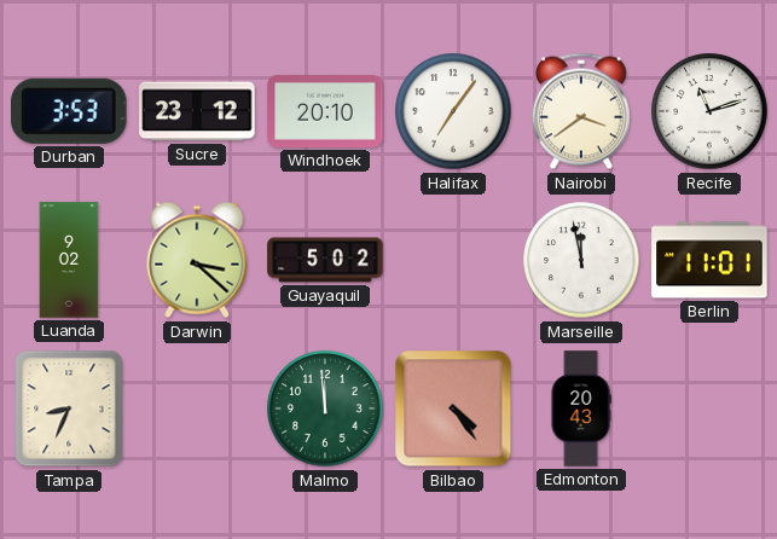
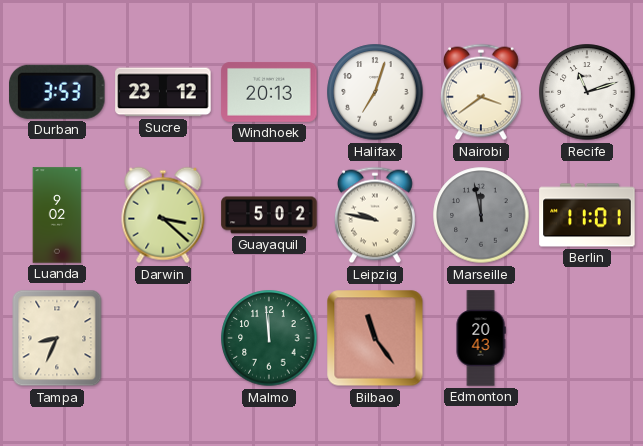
Windhoek: 20:10 -> 20:13 (269, 93)
Halifax: 7:06 -> 7:03 (375, 92)
Leipzig: none -> 9:47 (375, 215)
Marseille dial: white -> grey (481, 215)
Bilbao: 4:24 -> 11:24 (375, 338)
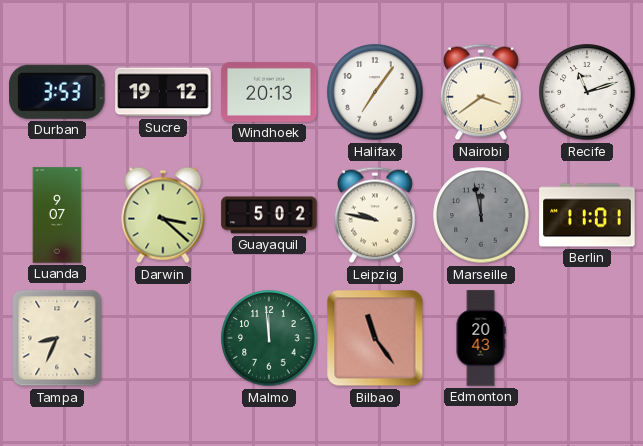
Sucre: 23:12 -> 19:12 (163, 92)
Halifax: 7:03 -> 7:06 (375, 92)
Luanda: 9:02 -> 9:07 (57, 215)
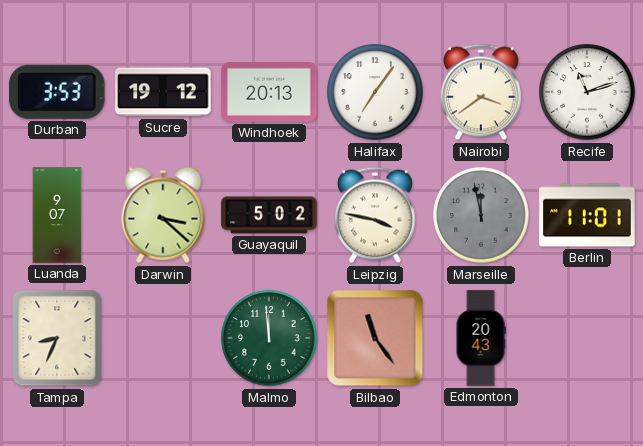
Leipzig: 9:47 -> 3:47 (375, 215)
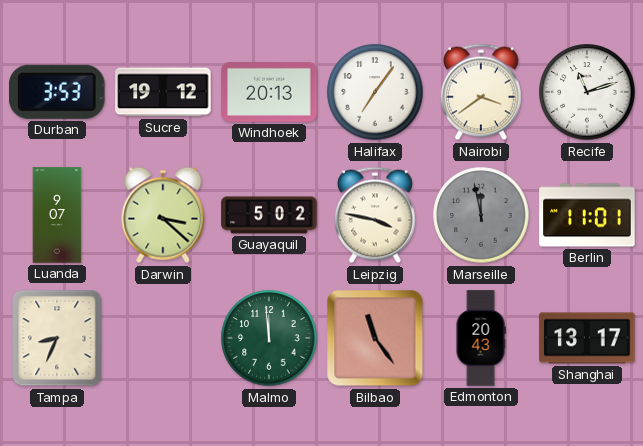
Shanghai: none -> 13:17 (587, 338)
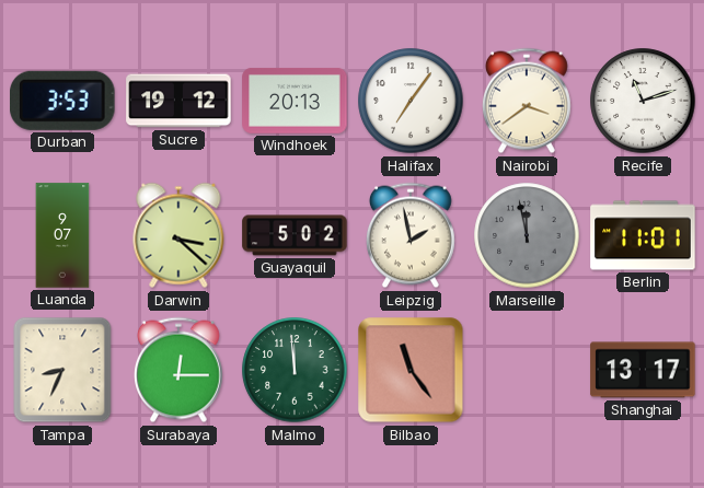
Leipzig: 3:47 -> 1:58 (411, 235)
Surabaya: none -> 12:15 (178, 370)
Edmonton: 20:43 -> none (481, 338)
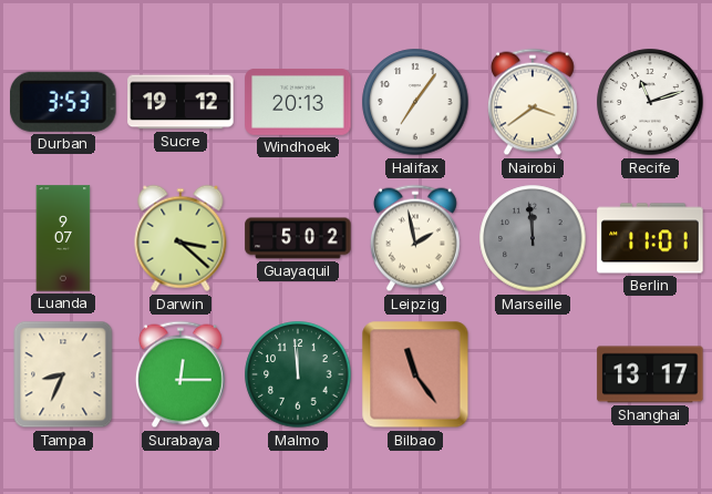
Marseille: 11:58 -> 11:59 (533, 238)
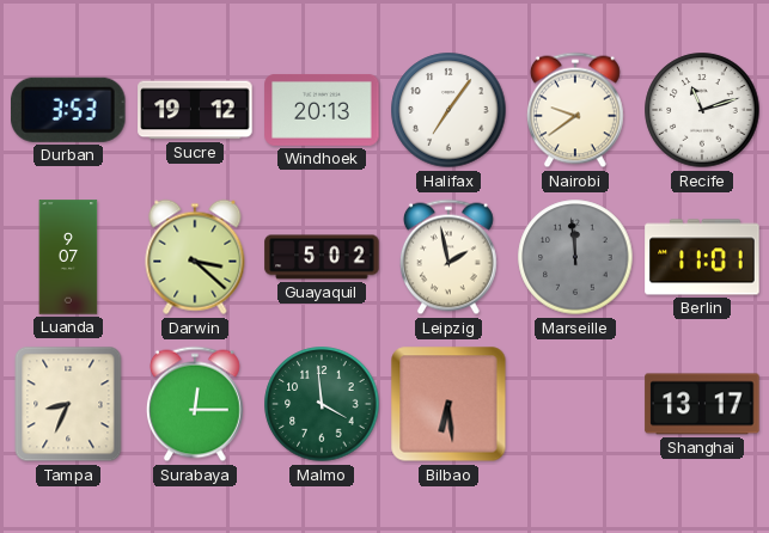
Nairobi: 3:39 -> 9:39 (575, 110)
Malmo: 11:59 -> 3:59 (322, 404)
Bilbao: 11:24 -> 6:29 (448, 404)
